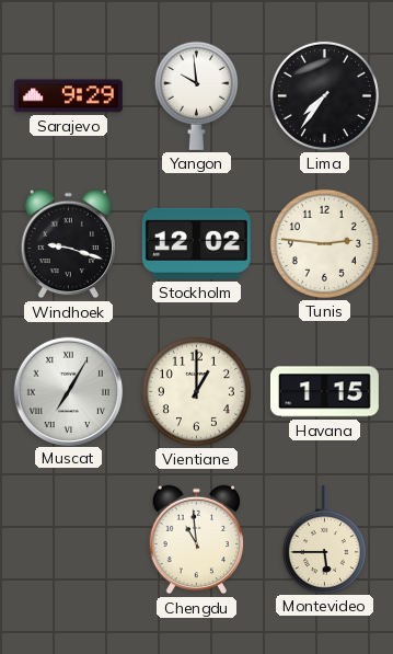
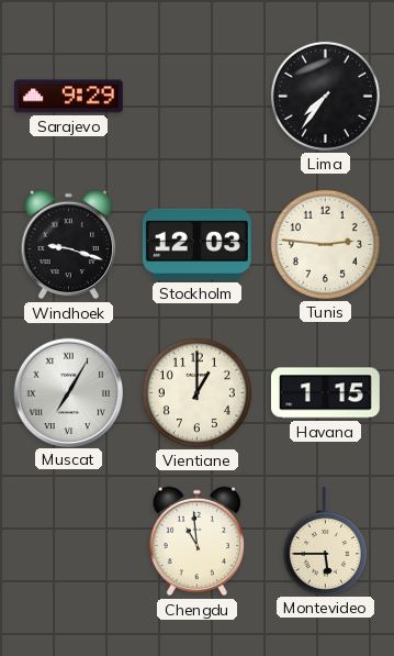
Yangon: 9:59 -> none (196, 95)
Stockholm: 12:02 -> 12:03 (196, 244)
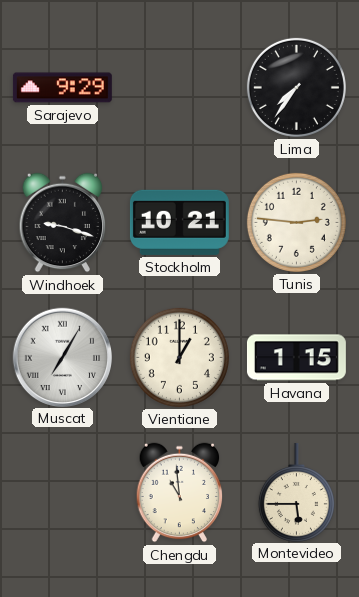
Stockholm: 12:03 -> 10:21 (179, 222)
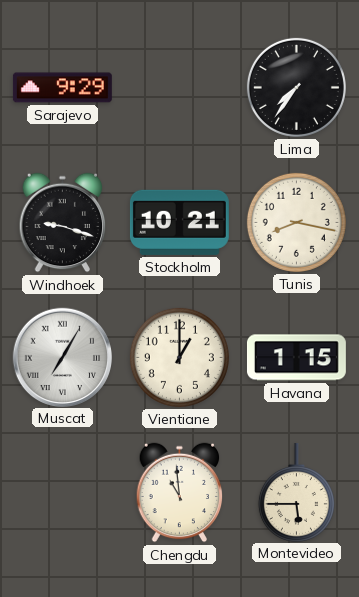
Tunis: 2:46 -> 8:17 (296, 222)
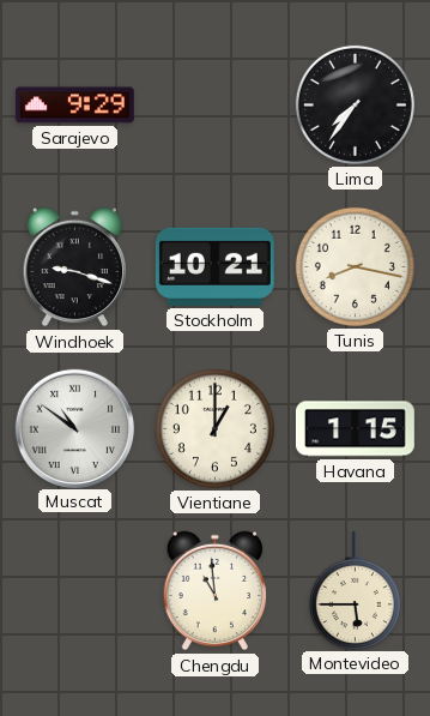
Muscat: 7:05 -> 10:51 (75, 428)
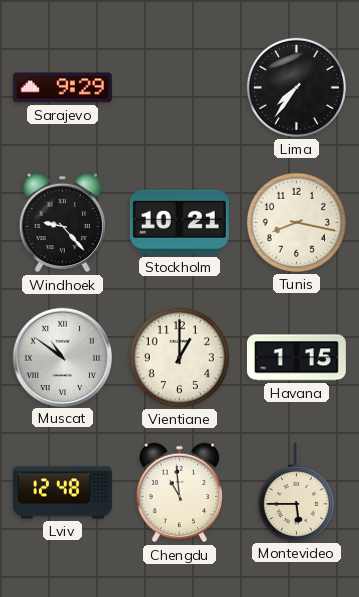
Windhoek: 9:18 -> 9:23 (63, 223)
Lviv: none -> 12:48 (62, 493)
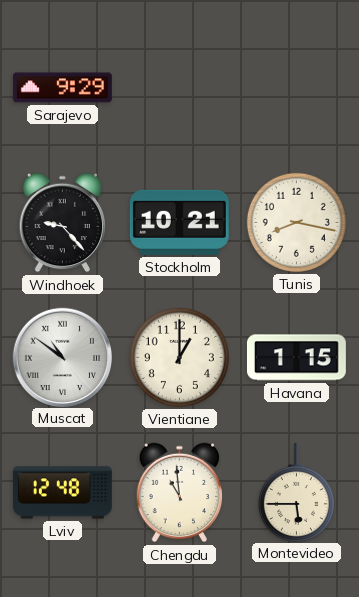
Lima: 7:36 -> none (296, 87)
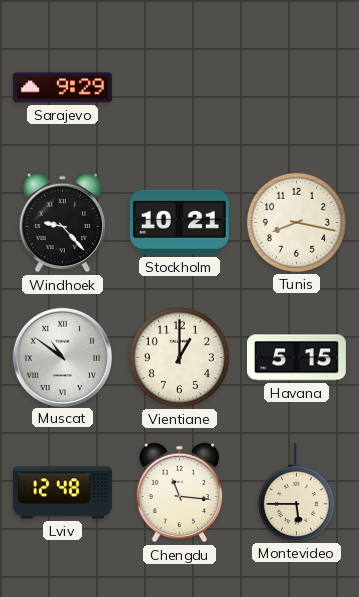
Havana: 1:15 -> 5:15 (296, 358)
Chengdu: 10:59 -> 11:16 (180, 493)
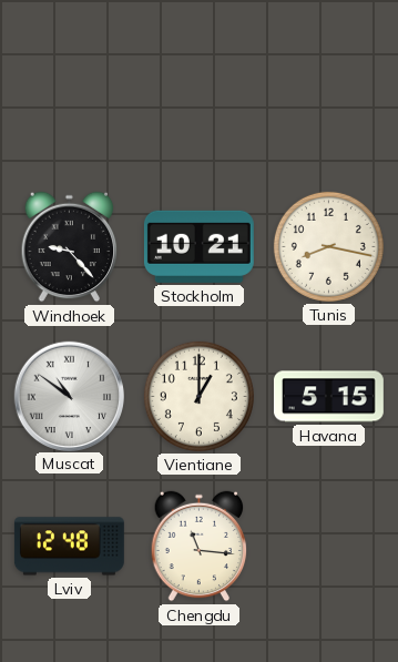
Sarajevo: 9:29 -> none (62, 88)
Montevideo: 5:45 -> none (296, 492)
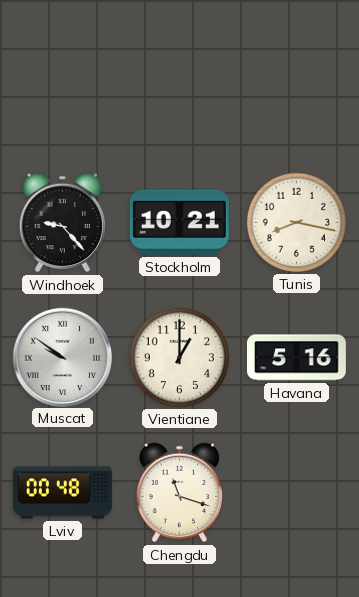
Muscat: 10:51 -> 9:51 (63, 357)
Havana: 5:15 -> 5:16 (296, 358)
Lviv: 12:48 -> 00:48 (62, 493)
Chengdu: 11:16 -> 11:18 (180, 493)
